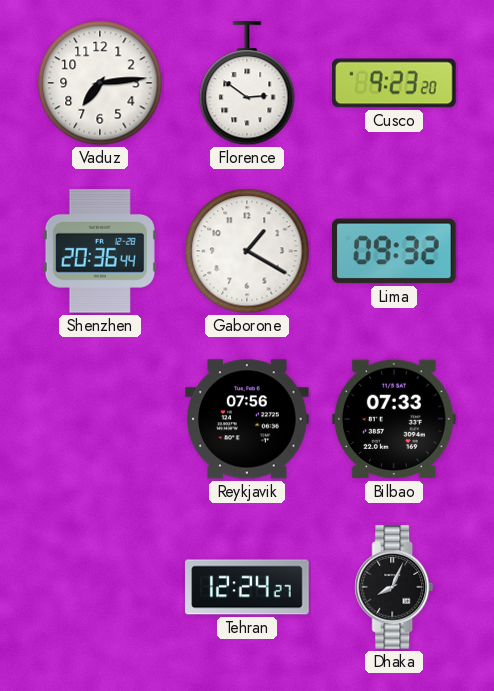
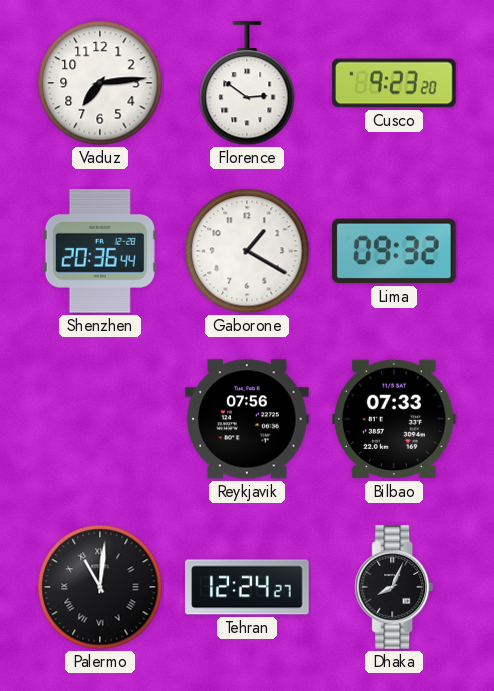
Palermo: none -> 11:01 (100, 587)
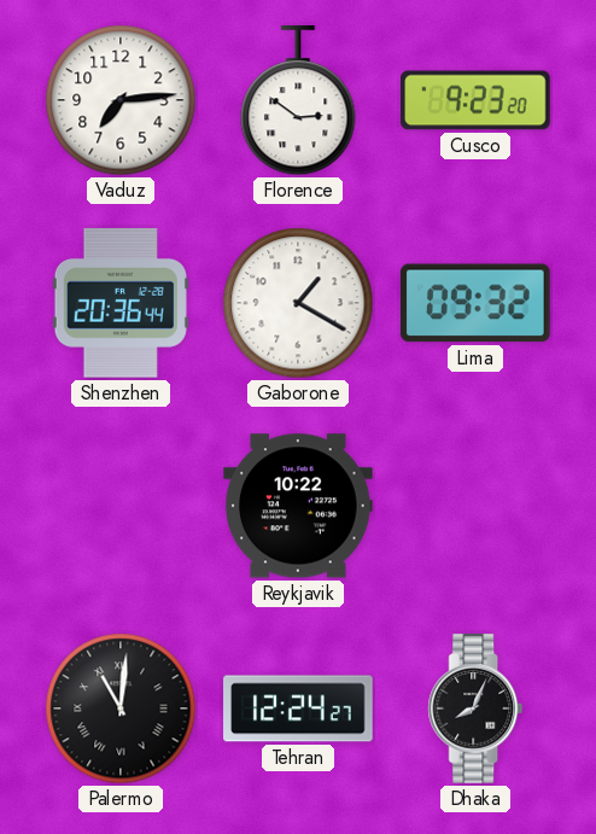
Reykjavik: 07:56 -> 10:22 (298, 506)
Bilbao: 07:33 -> none (395, 419)
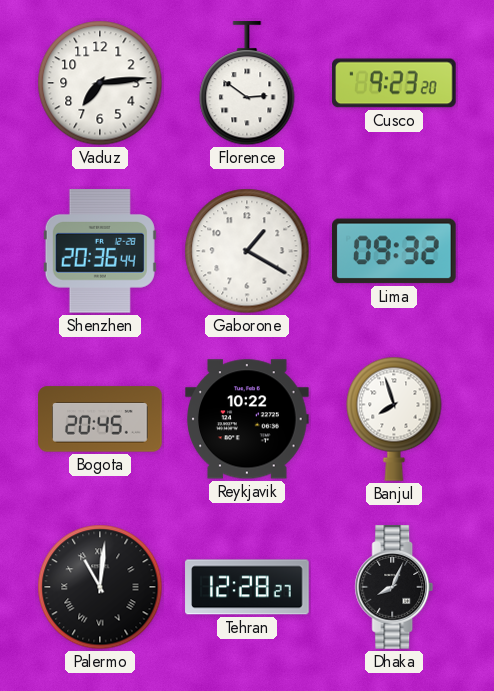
Bogota: none -> 20:45 (100, 419)
Banjul: none -> 7:57 (394, 419)
Tehran: 12:24 -> 12:28 (247, 587)
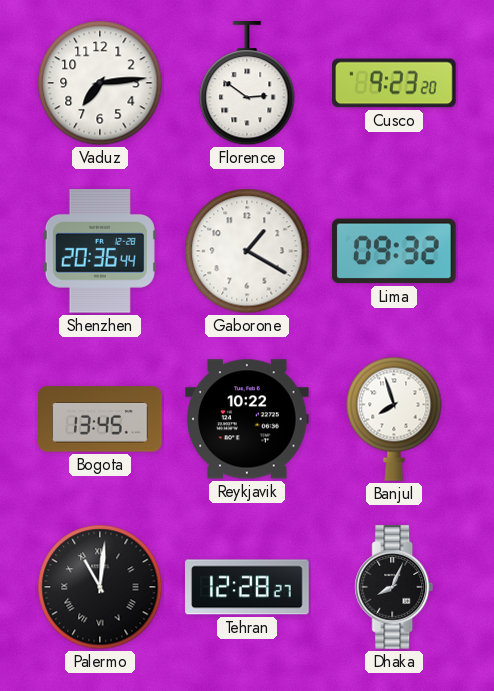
Bogota: 20:45 -> 13:45 (100, 419)
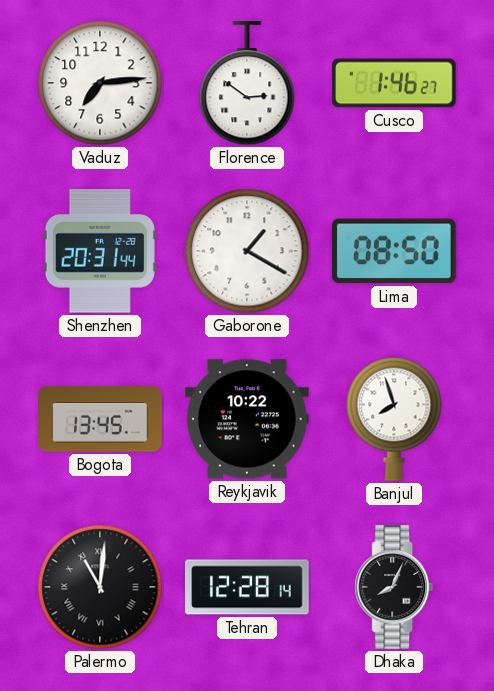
Cusco: 9:23 -> 1:46 (394, 83)
Shenzhen: 20:36 -> 20:31 (100, 252)
Lima: 09:32 -> 08:50 (395, 251)
Tehran: 12:28:27 -> 12:28:14 (247, 587)
